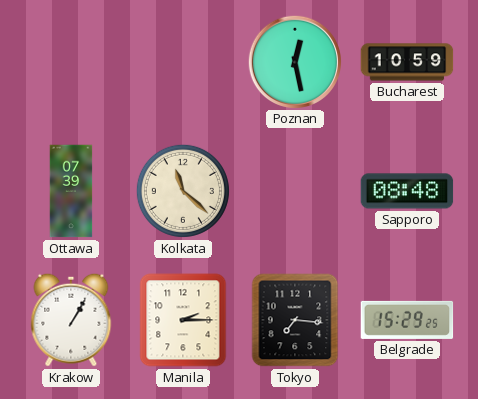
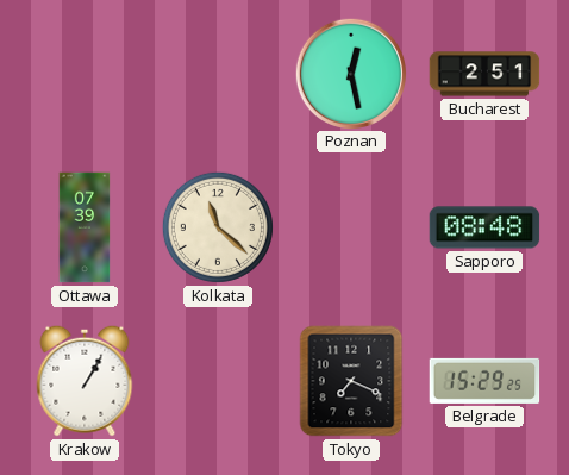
Bucharest: 10:59 -> 2:51 (484, 74)
Manila: 2:15 -> none (183, 320)
Tokyo: 7:16 -> 7:19 (351, 381)
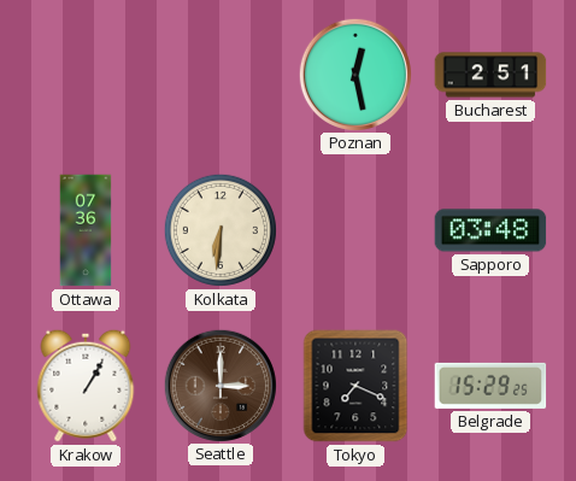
Ottawa: 07:39 -> 07:36 (86, 230)
Kolkata: 11:22 -> 6:31 (221, 230)
Sapporo: 08:48 -> 03:48 (490, 230)
Seattle: none -> 3:00 (219, 385)
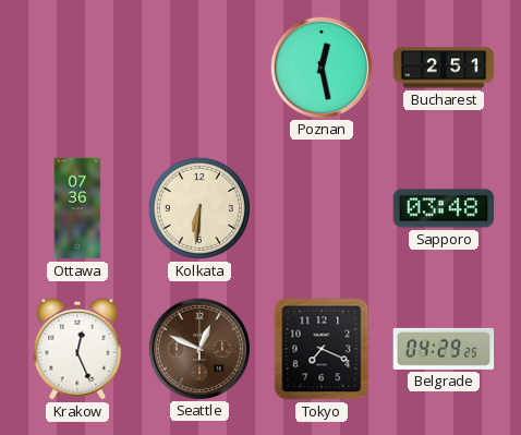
Krakow: 1:05 -> 12:26 (77, 349)
Seattle: 3:00 -> 12:49 (198, 348)
Belgrade: 15:29 -> 04:29 (444, 349)
